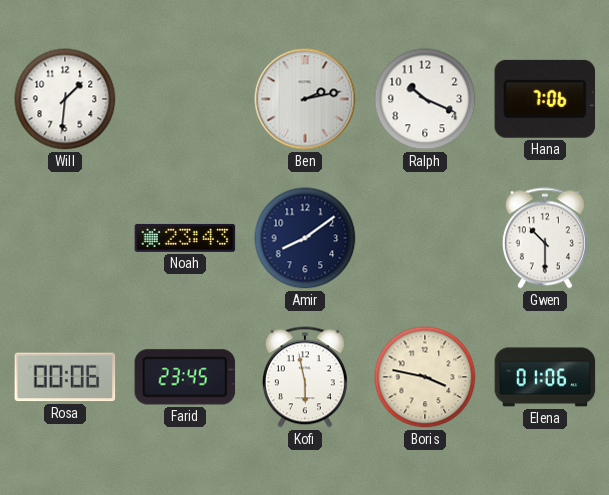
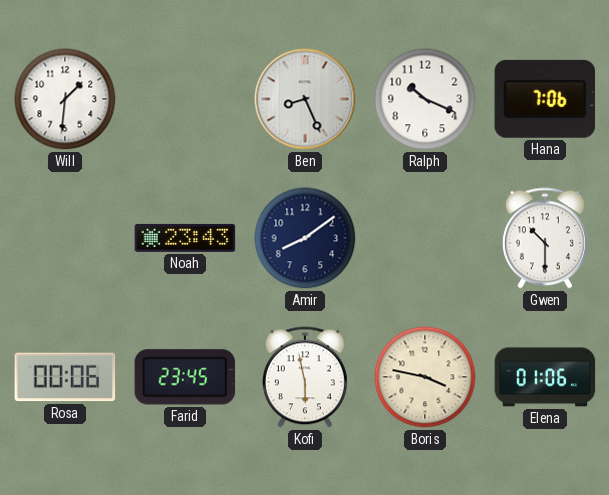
Ben: 2:13 -> 8:26 (305, 99)
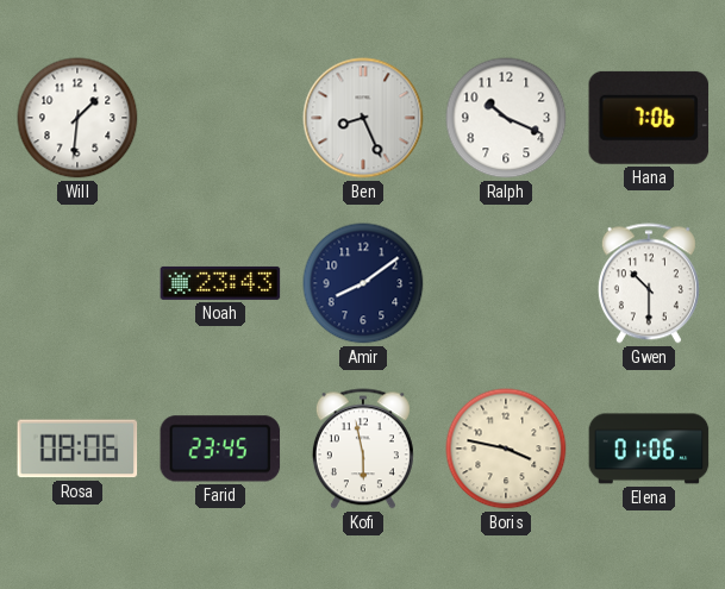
Rosa: 00:06 -> 08:06 (77, 449)
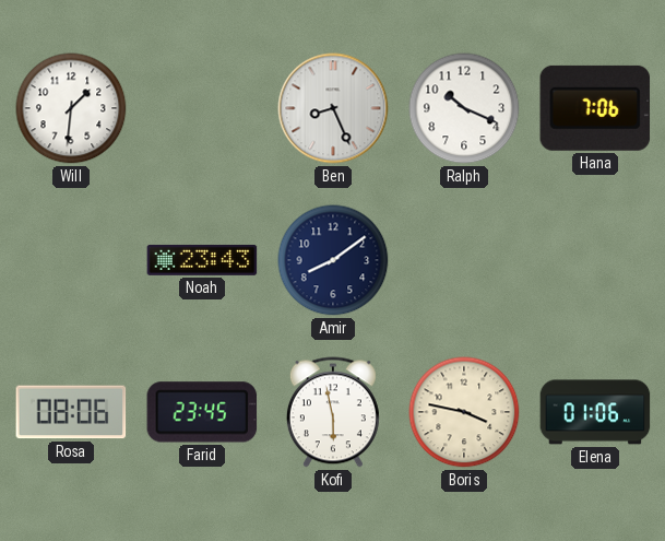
Gwen: 10:30 -> none (649, 283)
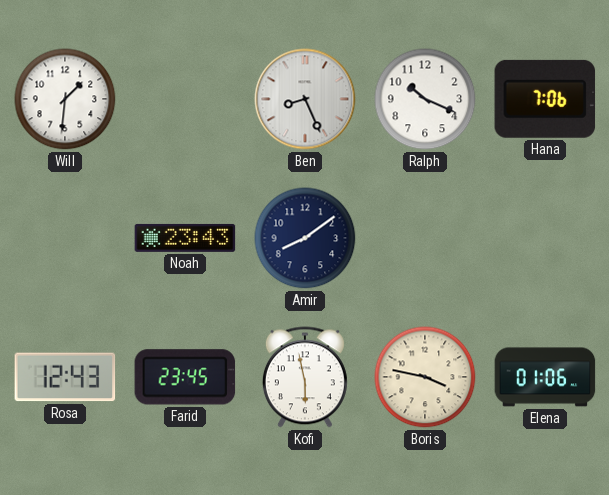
Rosa: 08:06 -> 12:43 (65, 377)
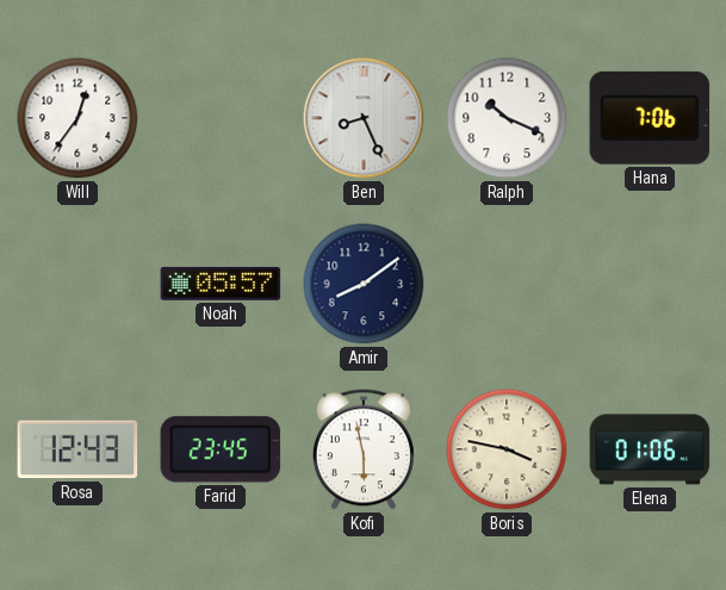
Will: 1:31 -> 12:36 (77, 118)
Noah: 23:43 -> 05:57 (221, 284)
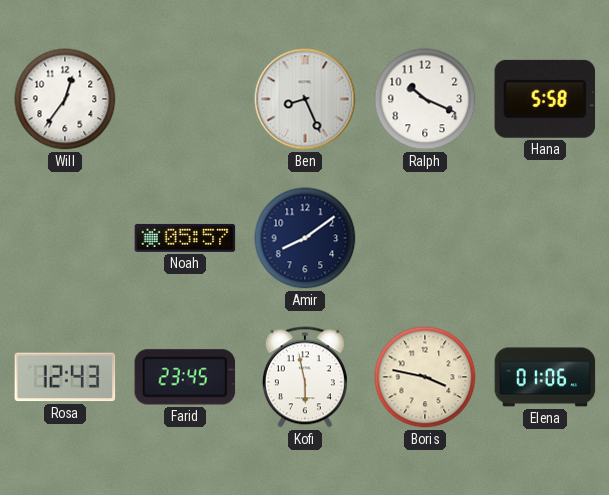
Hana: 7:06 -> 5:58 (545, 99)
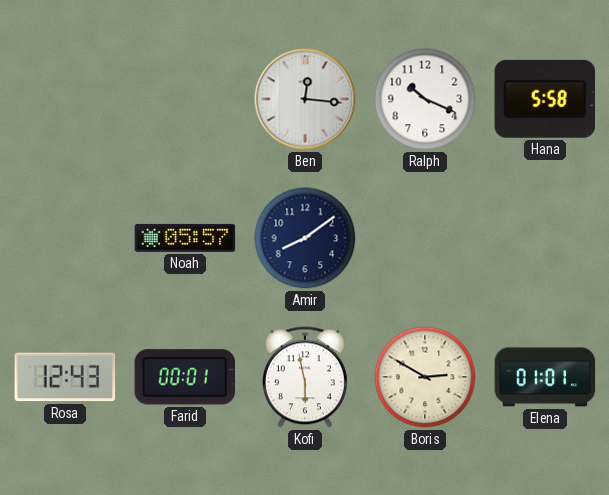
Will: 12:36 -> none (65, 99)
Ben: 8:26 -> 12:16 (305, 99)
Farid: 23:45 -> 00:01 (185, 377)
Boris: 3:47 -> 2:50 (425, 377)
Elena: 01:06 -> 01:01 (545, 377)
